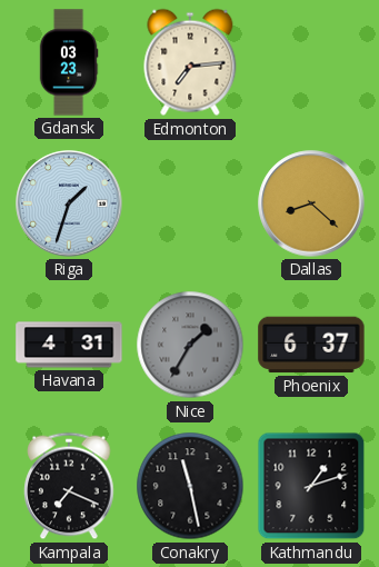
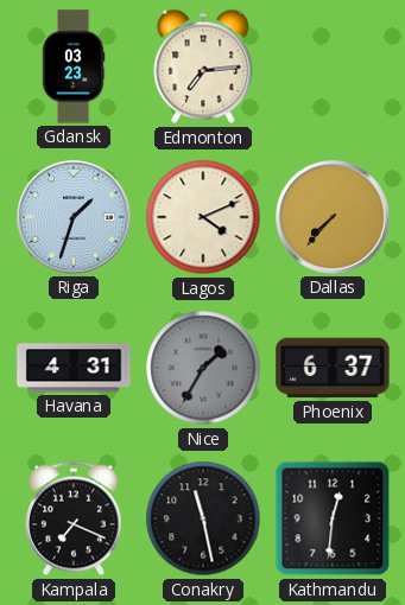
Lagos: none -> 4:11 (203, 217)
Dallas: 8:22 -> 7:37 (333, 217)
Kathmandu: 1:12 -> 12:31 (333, 518)
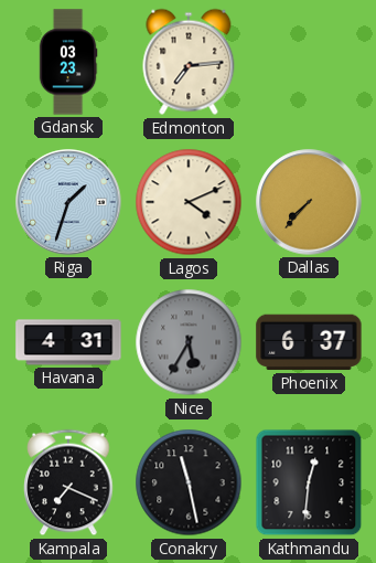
Nice: 1:35 -> 5:35 (189, 342)
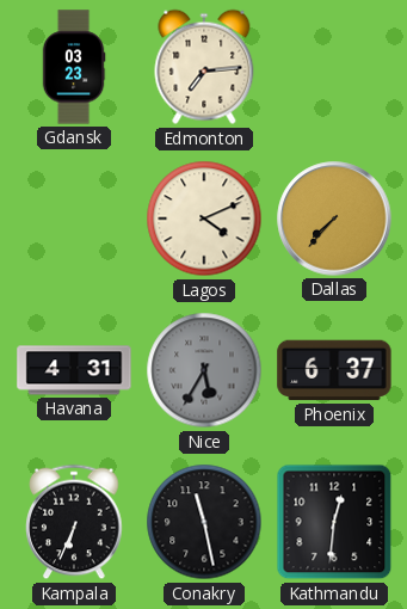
Riga: 1:33 -> none (68, 202)
Kampala: 7:19 -> 6:34 (74, 522)
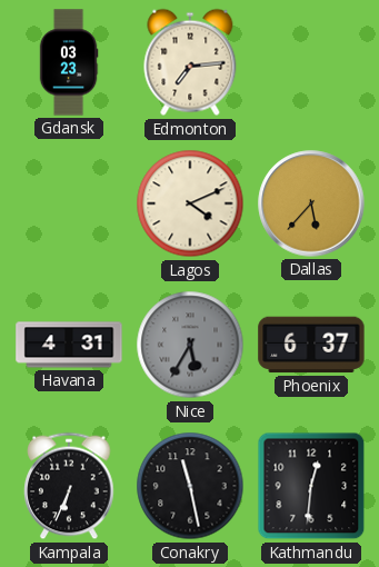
Dallas: 7:37 -> 5:37 (311, 203)
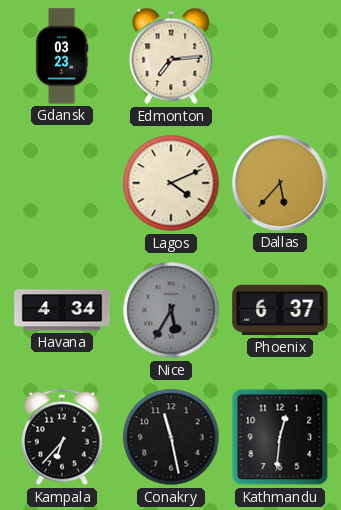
Havana: 4:31 -> 4:34 (62, 310)
Kampala: 6:34 -> 6:37 (62, 437)
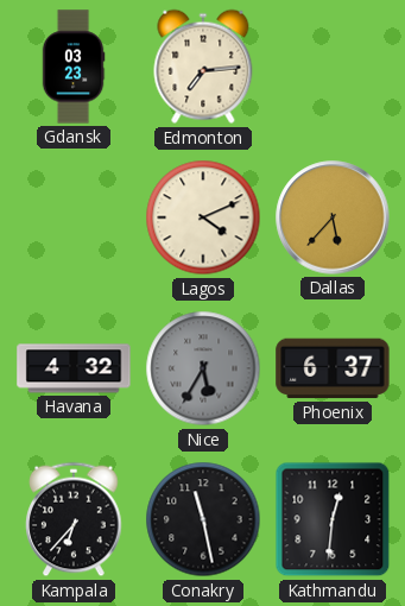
Havana: 4:34 -> 4:32 (74, 368)
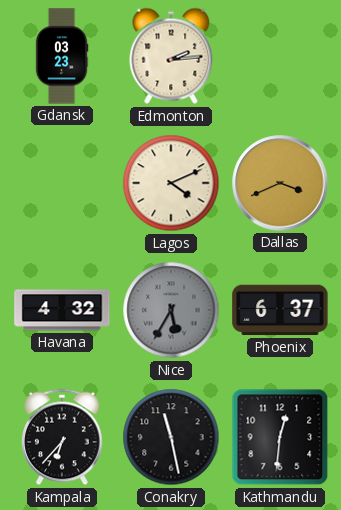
Edmonton: 7:14 -> 2:14 (171, 56)
Dallas: 5:37 -> 3:41 (280, 183)
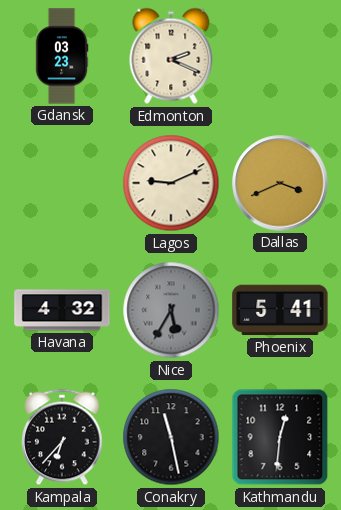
Edmonton: 2:14 -> 2:19 (171, 56)
Lagos: 4:11 -> 9:11 (171, 183)
Phoenix: 6:37 -> 5:41 (280, 310)
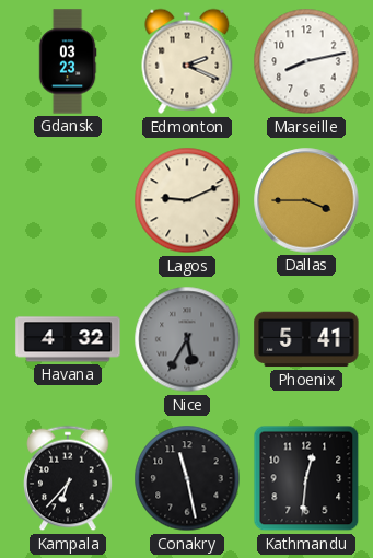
Marseille: none -> 8:13 (306, 61)
Dallas: 3:41 -> 3:45 (306, 200)
